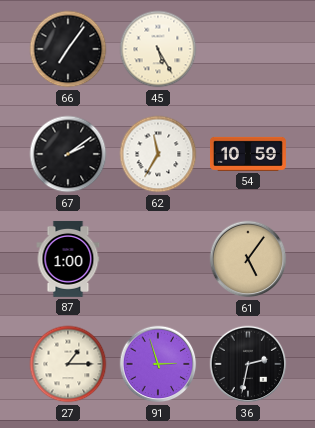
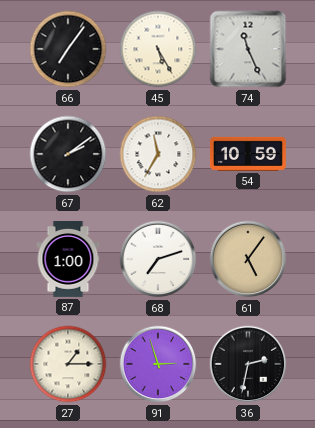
74: none -> 11:26 (248, 49)
68: none -> 7:12 (158, 259)
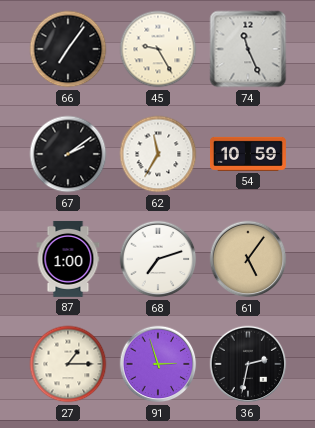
45: 5:25 -> 9:25 (158, 49)
